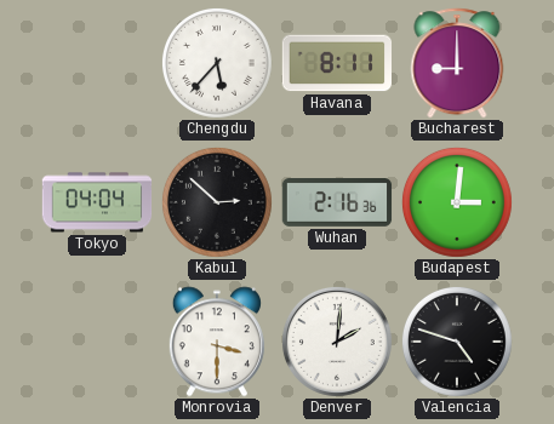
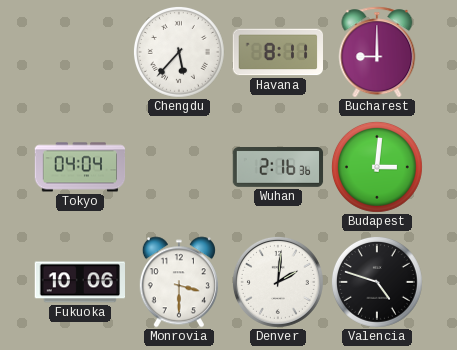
Kabul: 2:52 -> none (217, 202)
Fukuoka: none -> 10:06 (79, 282)
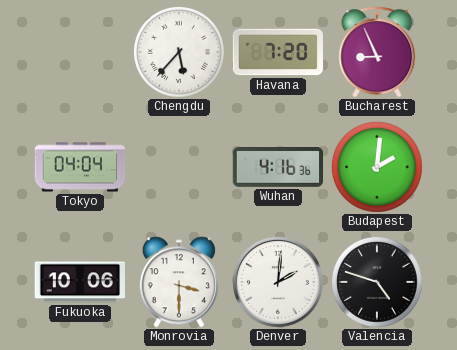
Havana: 8:11 -> 7:20 (278, 52)
Bucharest: 9:00 -> 8:56 (377, 52)
Wuhan: 2:16 -> 4:16 (278, 168)
Budapest: 3:01 -> 2:01 (377, 167)
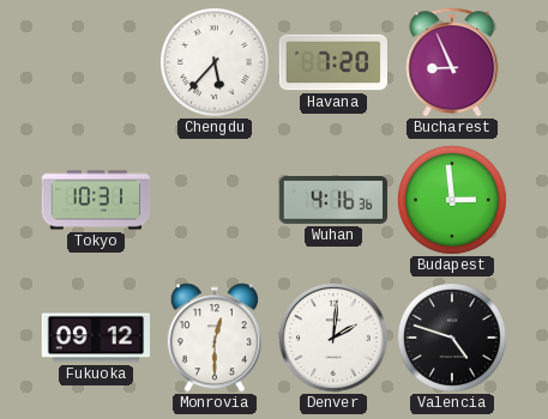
Tokyo: 04:04 -> 10:31 (96, 200)
Budapest: 2:01 -> 2:59 (452, 200)
Fukuoka: 10:06 -> 09:12 (95, 338)
Monrovia: 3:30 -> 12:30 (215, 338)
